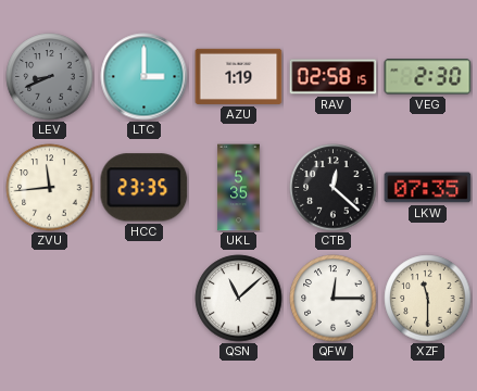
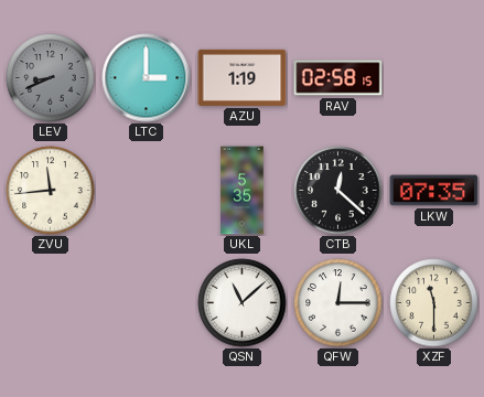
VEG: 2:30 -> none (428, 77)
HCC: 23:35 -> none (145, 188)
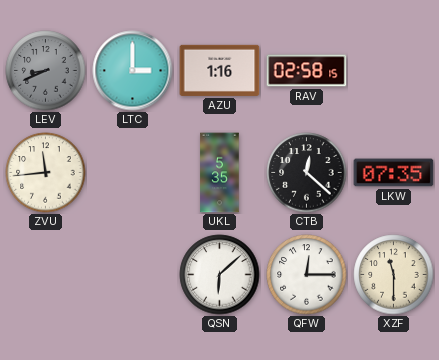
AZU: 1:19 -> 1:16 (220, 70)
QSN: 11:08 -> 6:08 (220, 275)
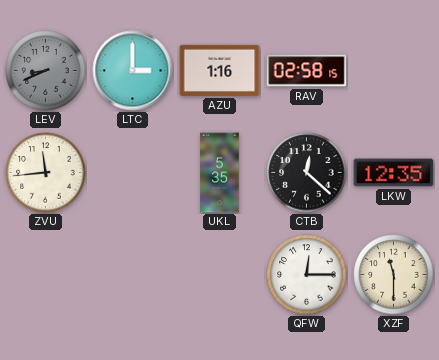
LKW: 07:35 -> 12:35 (394, 173)
QSN: 6:08 -> none (220, 275)
